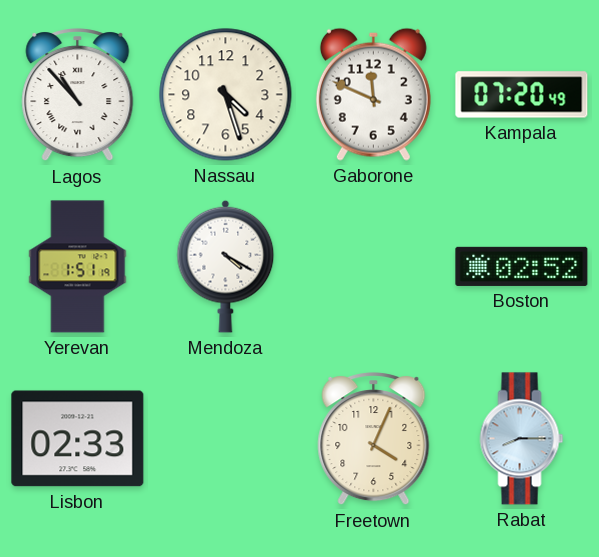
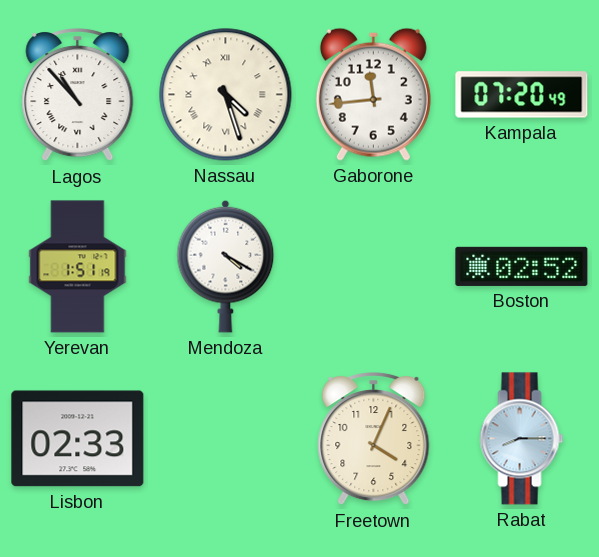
Nassau numerals: Arabic -> Roman (226, 95)
Gaborone: 11:49 -> 11:44 (373, 94)
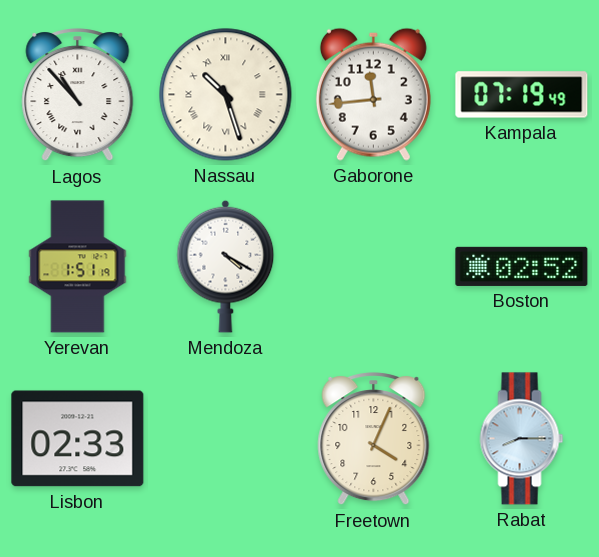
Nassau: 4:27 -> 10:27 (226, 95)
Kampala: 07:20 -> 07:19 (522, 95)
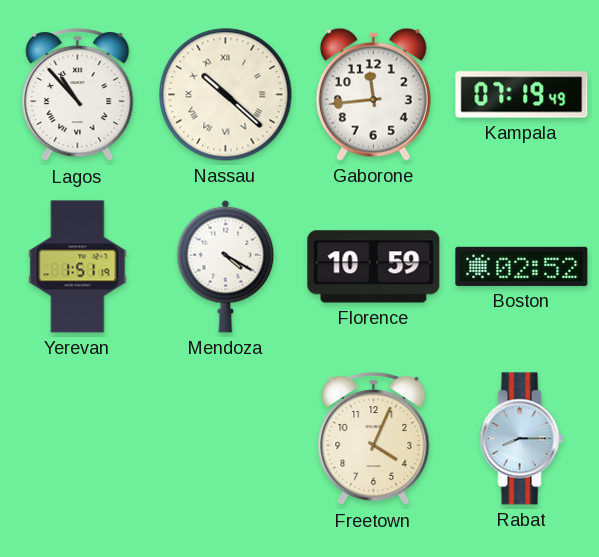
Nassau: 10:27 -> 10:22 (226, 95)
Florence: none -> 10:59 (374, 267)
Lisbon: 02:33 -> none (78, 439)
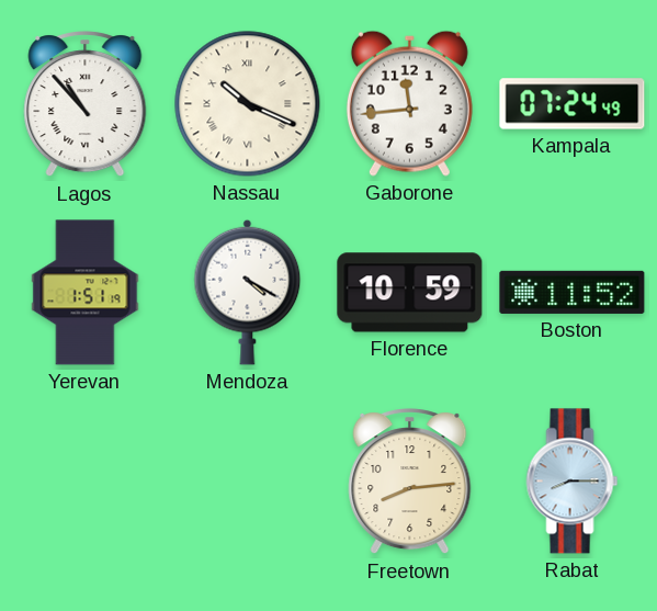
Nassau: 10:22 -> 10:19 (248, 104)
Kampala: 07:19 -> 07:24 (573, 104)
Boston: 02:52 -> 11:52 (573, 292)
Freetown: 4:04 -> 8:14 (410, 483)
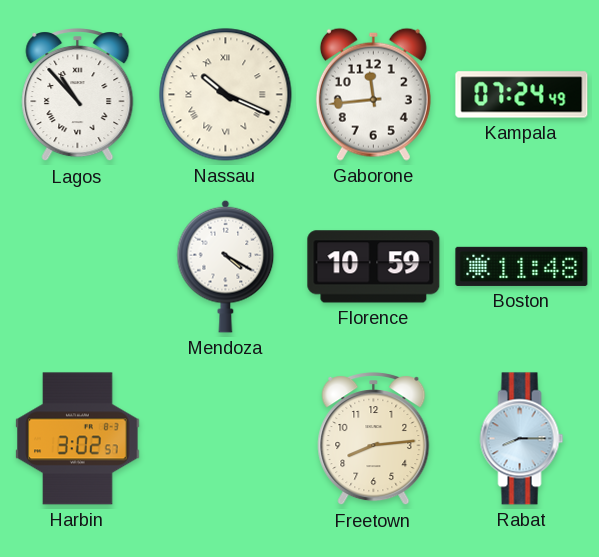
Yerevan: 1:51 -> none (86, 293)
Boston: 11:52 -> 11:48 (522, 266)
Harbin: none -> 3:02 (78, 439)
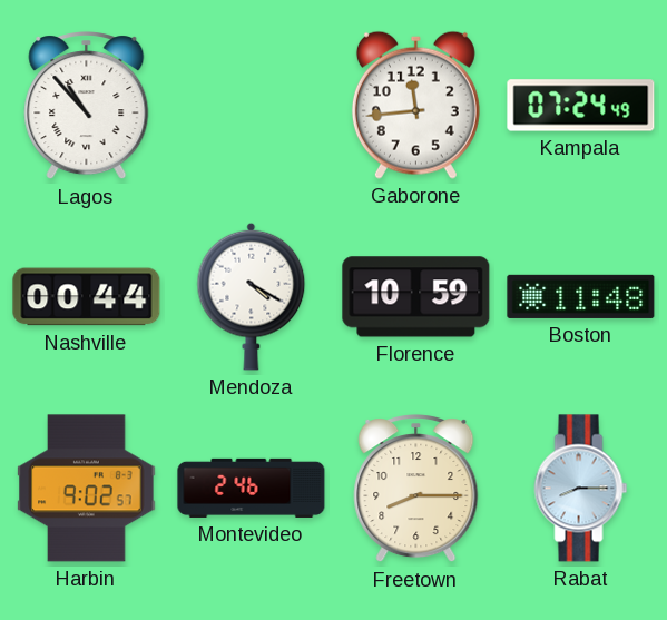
Nassau: 10:19 -> none (226, 95)
Nashville: none -> 00:44 (87, 297)
Harbin: 3:02 -> 9:02 (87, 489)
Montevideo: none -> 2:46 (252, 488)
Freetown: 8:14 -> 8:15 (416, 490)
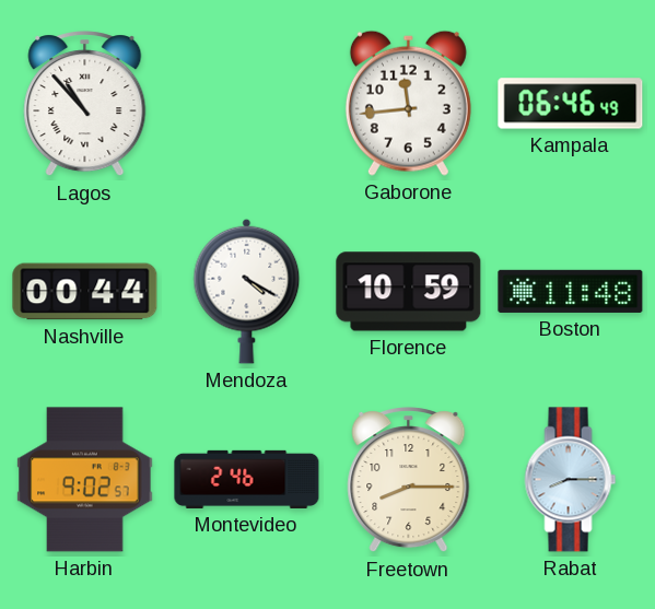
Kampala: 07:24 -> 06:46 (571, 104)
